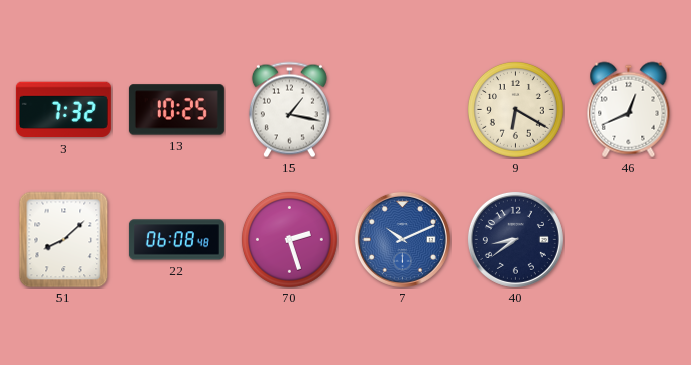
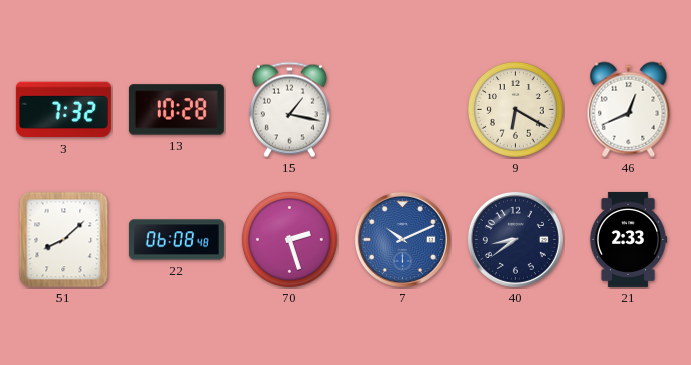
13: 10:25 -> 10:28 (176, 110)
21: none -> 2:33 (628, 239)
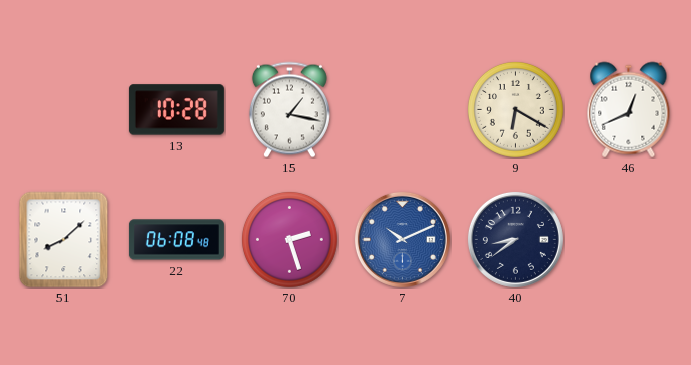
3: 7:32 -> none (63, 110)
21: 2:33 -> none (628, 239)
